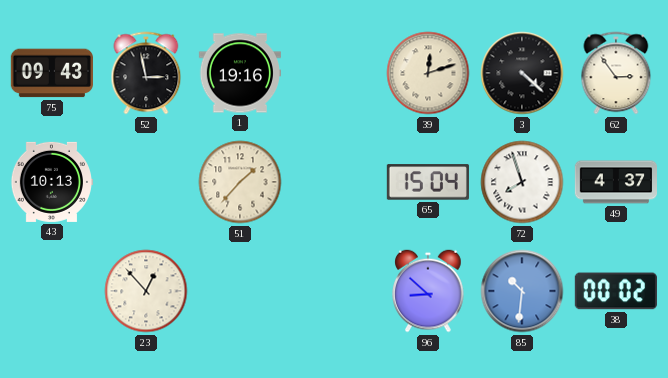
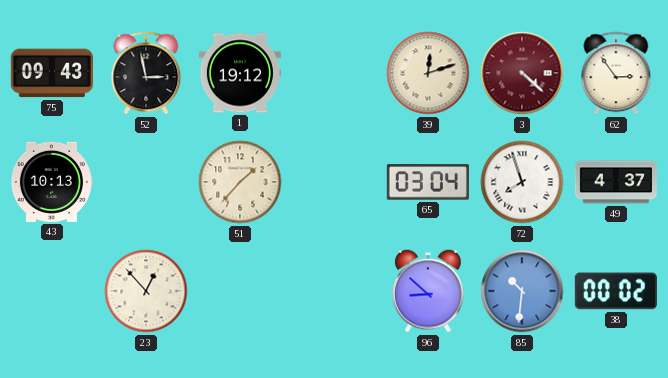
1: 19:16 -> 19:12 (240, 73)
3 dial: black -> burgundy (522, 73)
65: 15:04 -> 03:04 (428, 182)
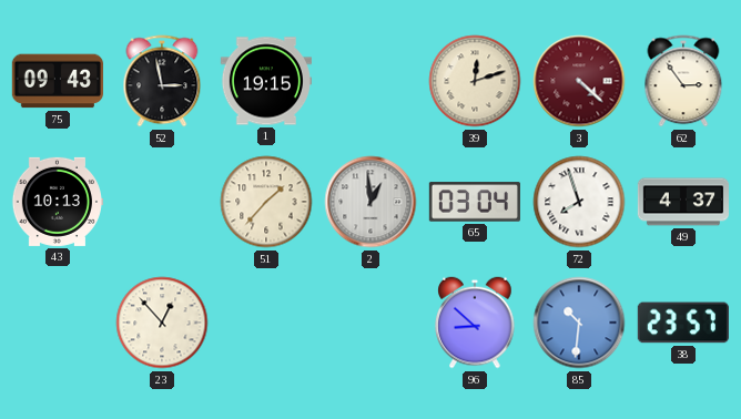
1: 19:12 -> 19:15 (266, 81)
2: none -> 12:59 (370, 202)
38: 00:02 -> 23:57 (683, 323)
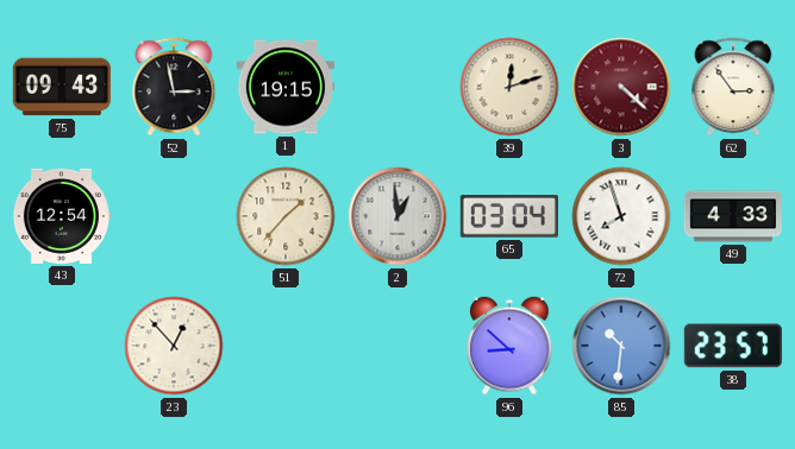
43: 10:13 -> 12:54 (61, 216)
49: 4:37 -> 4:33 (732, 216)
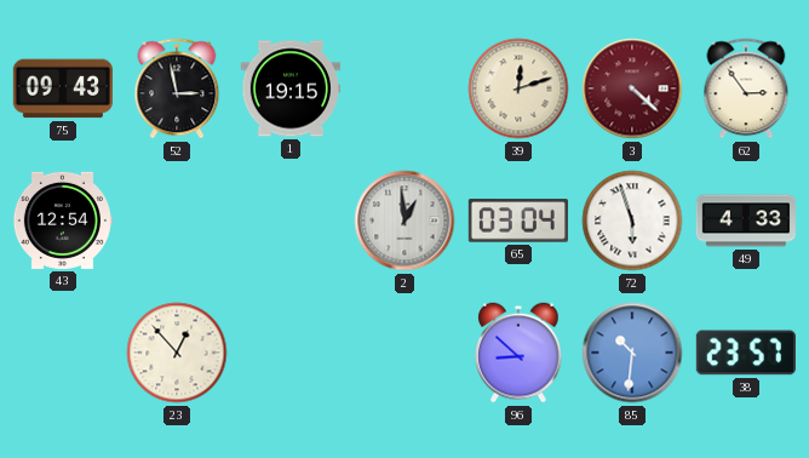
51: 1:37 -> none (286, 216)
72: 7:57 -> 5:57 (632, 221)
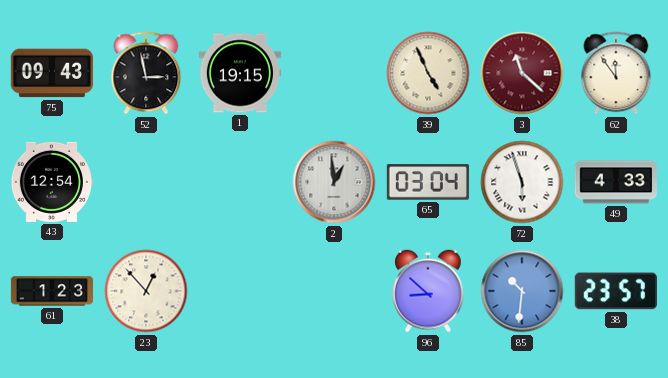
39: 12:12 -> 4:56 (428, 73)
3: 4:22 -> 11:22 (522, 73)
62: 2:54 -> 11:54 (616, 73)
61: none -> 1:23 (51, 291)
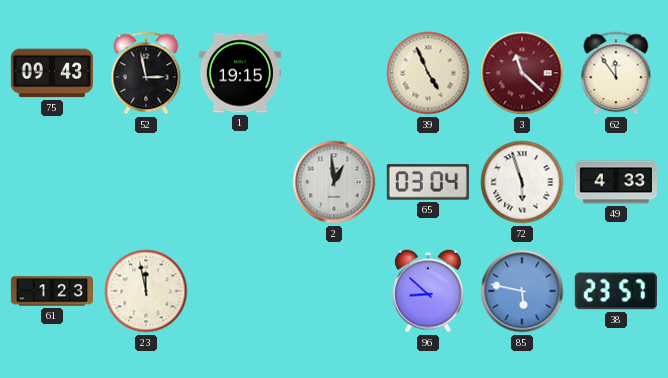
43: 12:54 -> none (51, 182)
23: 12:53 -> 11:58 (146, 291)
85: 10:31 -> 5:47 (522, 291)
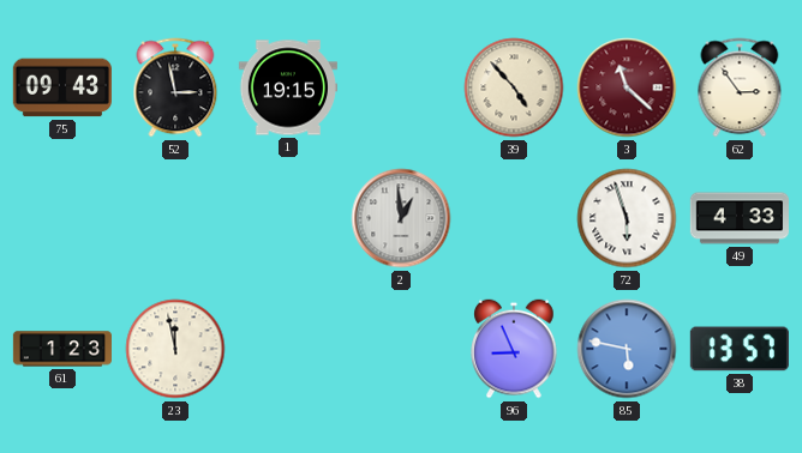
39: 4:56 -> 4:53 (514, 87)
62: 11:54 -> 2:54 (740, 87)
65: 03:04 -> none (428, 182)
96: 8:52 -> 8:56 (514, 349)
38: 23:57 -> 13:57 (740, 349)
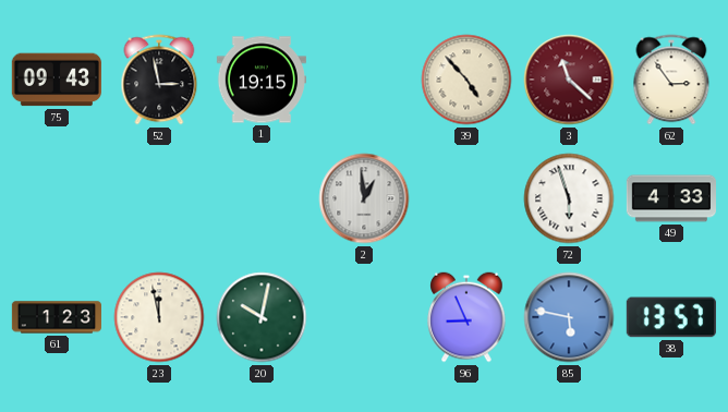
20: none -> 10:02 (262, 317)
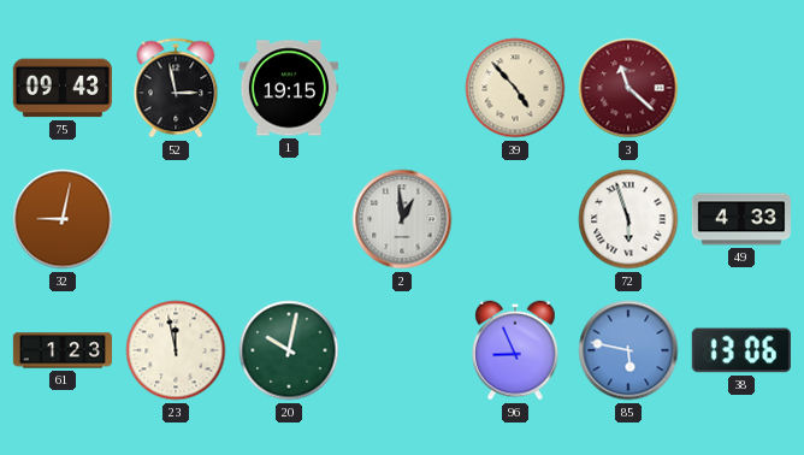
62: 2:54 -> none (671, 80)
32: none -> 9:02 (63, 219)
38: 13:57 -> 13:06 (741, 350)
